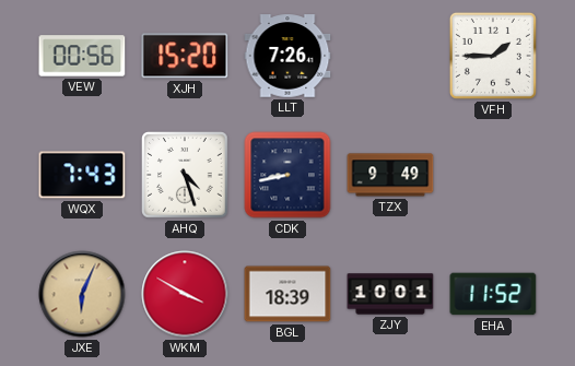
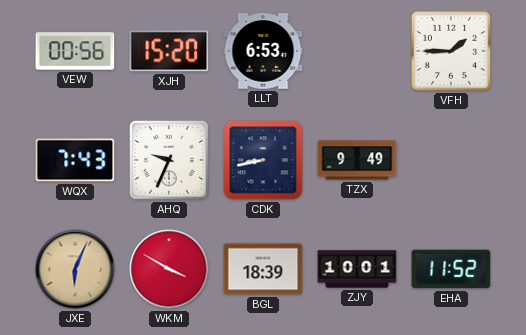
LLT: 7:26 -> 6:53 (263, 51)
AHQ: 4:27 -> 9:34 (169, 160)
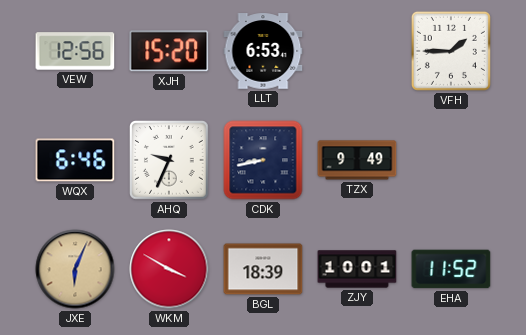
VEW: 00:56 -> 12:56 (75, 51)
WQX: 7:43 -> 6:46 (75, 160)
